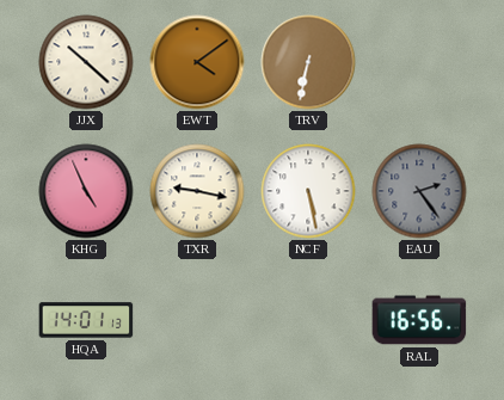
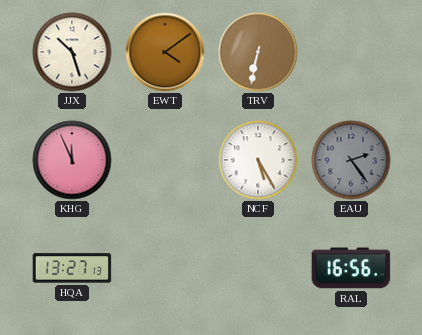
JJX: 10:22 -> 10:27 (72, 52)
KHG: 4:56 -> 11:56 (72, 160)
TXR: 9:17 -> none (197, 191)
NCF: 5:28 -> 5:25 (258, 160)
HQA: 14:01 -> 13:27 (72, 268)
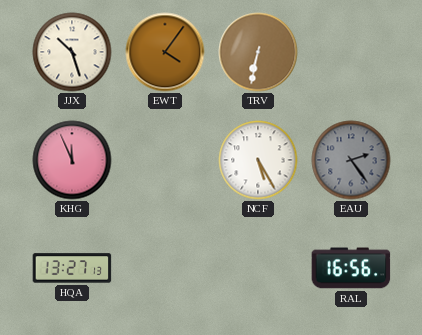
EWT: 4:09 -> 4:06 (165, 52)
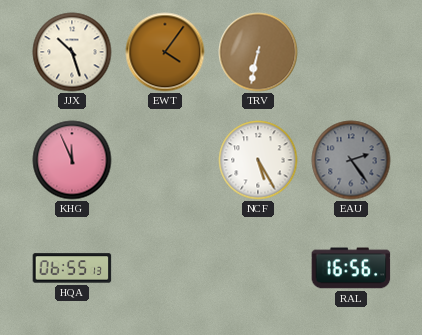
HQA: 13:27 -> 06:55 (72, 268)
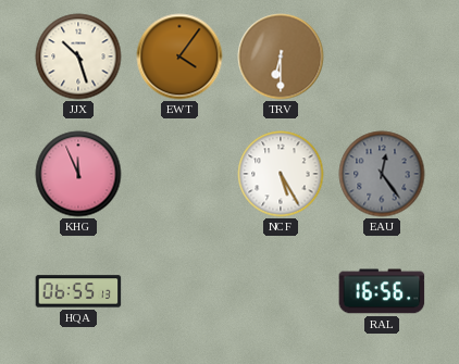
TRV: 6:32 -> 6:30 (281, 57)
EAU: 2:24 -> 12:24 (382, 174)
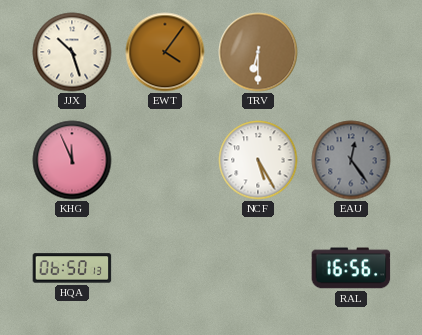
HQA: 06:55 -> 06:50 (72, 268)
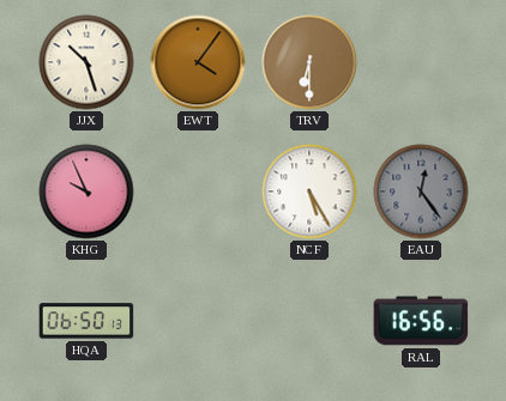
KHG: 11:56 -> 9:56 (86, 192)
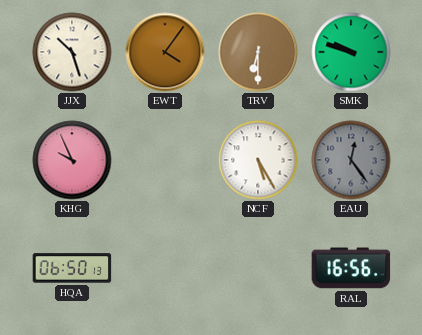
SMK: none -> 9:48 (351, 52)
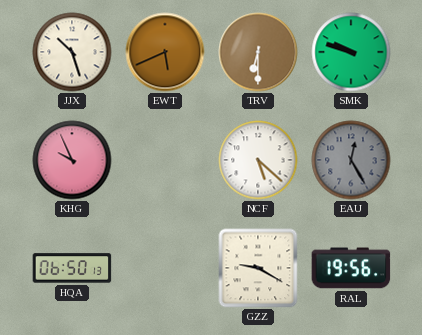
EWT: 4:06 -> 5:41 (165, 52)
NCF: 5:25 -> 5:22 (258, 160)
EAU: 12:24 -> 12:25 (351, 160)
GZZ: none -> 9:20 (258, 268)
RAL: 16:56 -> 19:56 (351, 268)
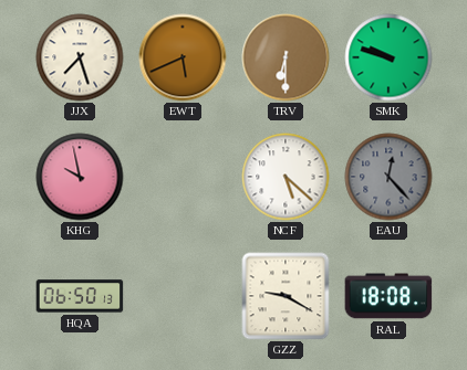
JJX: 10:27 -> 7:27 (80, 57)
KHG: 9:56 -> 9:58 (80, 177)
EAU: 12:25 -> 12:23 (388, 177)
RAL: 19:56 -> 18:08 (388, 296)
